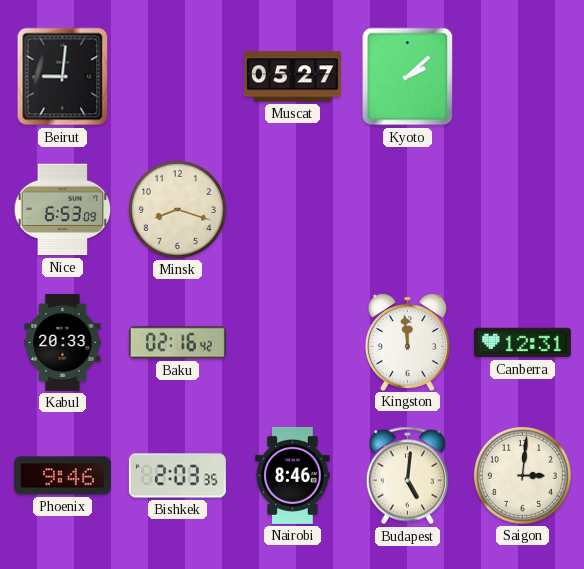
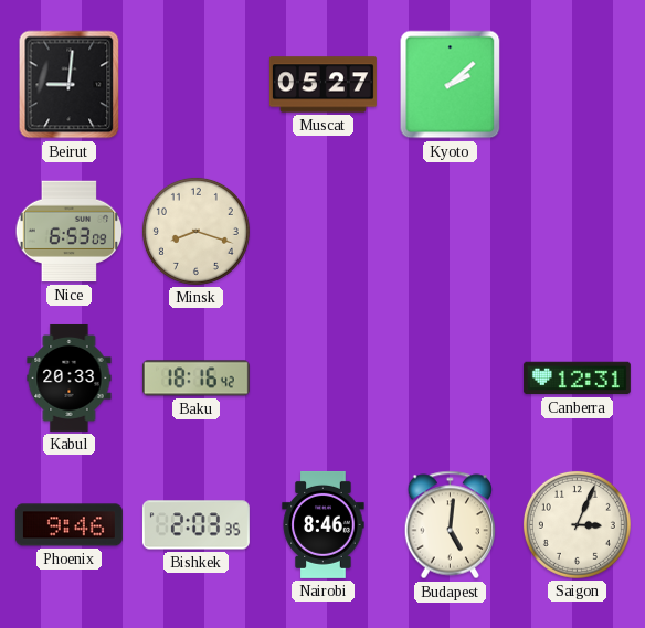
Baku: 02:16 -> 18:16 (195, 379)
Kingston: 11:59 -> none (407, 342)
Saigon: 3:01 -> 3:04 (577, 524)
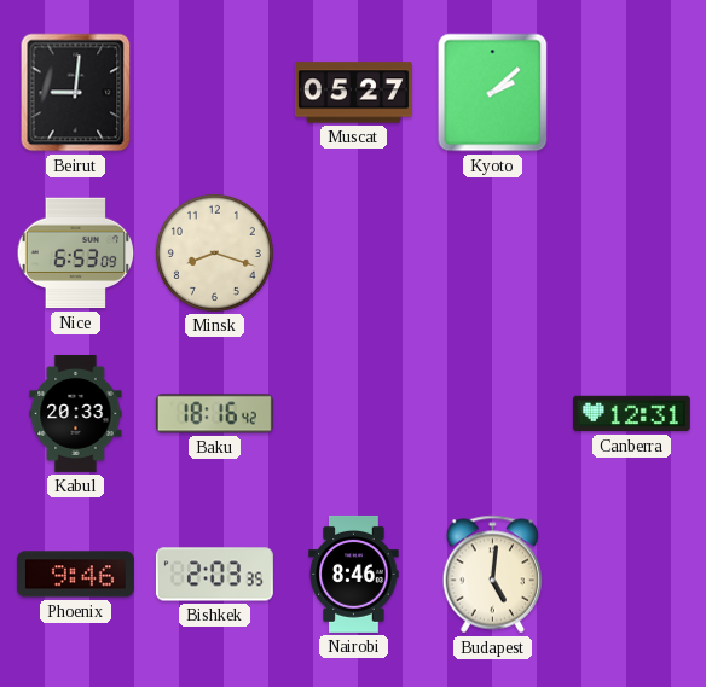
Saigon: 3:04 -> none (577, 524)
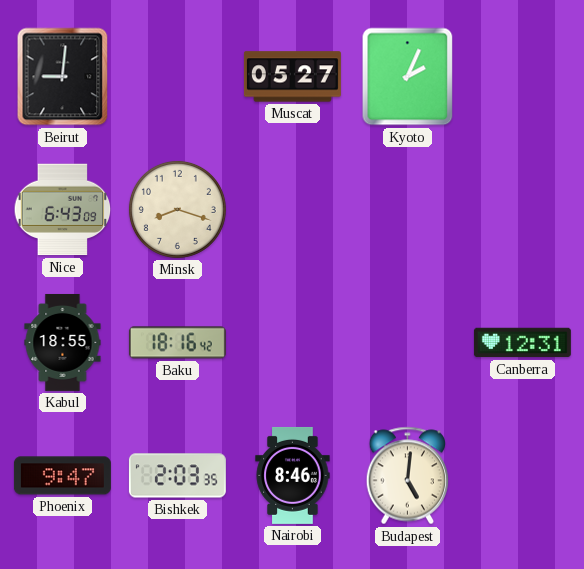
Kyoto: 2:08 -> 2:04 (408, 77)
Nice: 6:53 -> 6:43 (63, 210)
Kabul: 20:33 -> 18:55 (63, 342)
Phoenix: 9:46 -> 9:47 (62, 476)
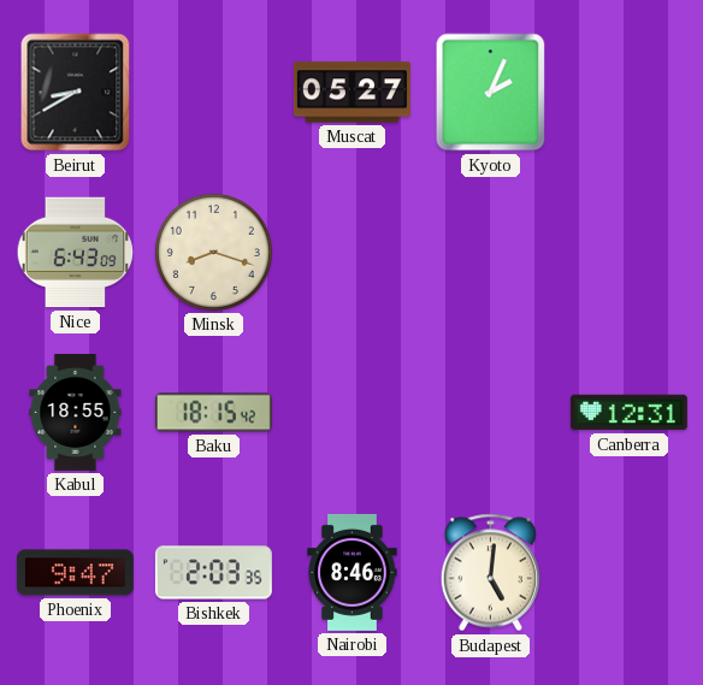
Beirut: 9:01 -> 8:40 (76, 93)
Baku: 18:16 -> 18:15 (213, 413)
